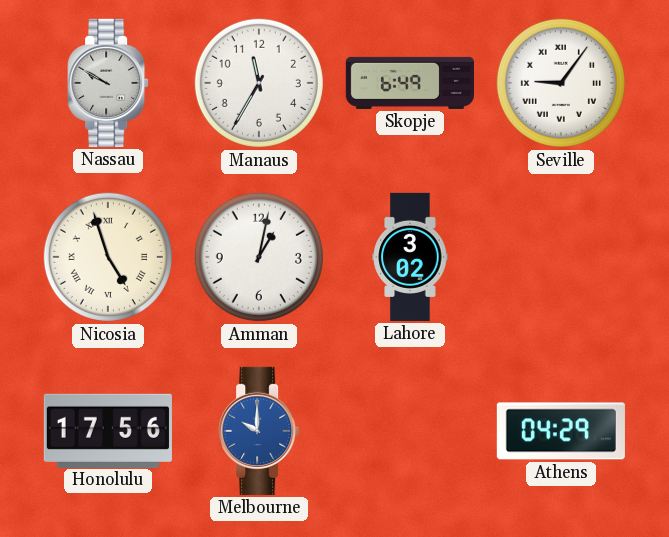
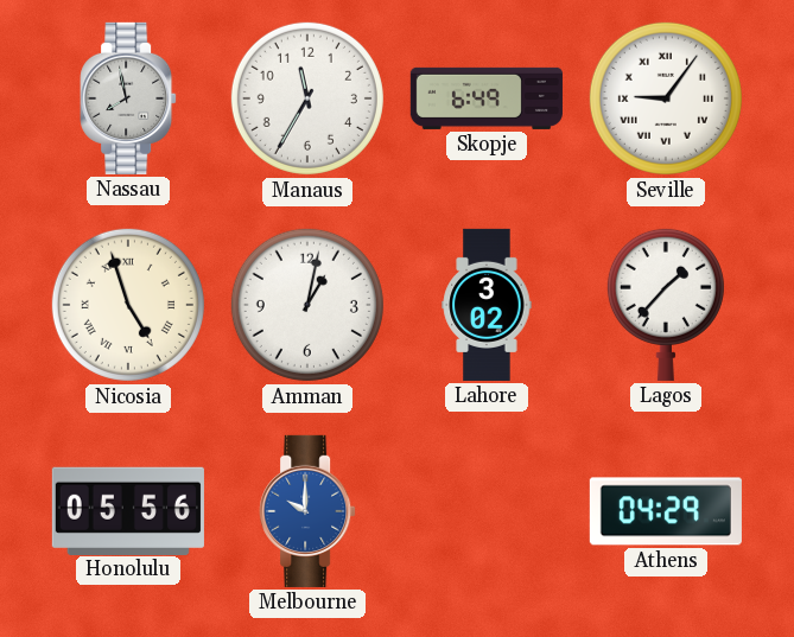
Nassau: 9:50 -> 7:58 (128, 98)
Lagos: none -> 1:37 (666, 304)
Honolulu: 17:56 -> 05:56 (128, 510)
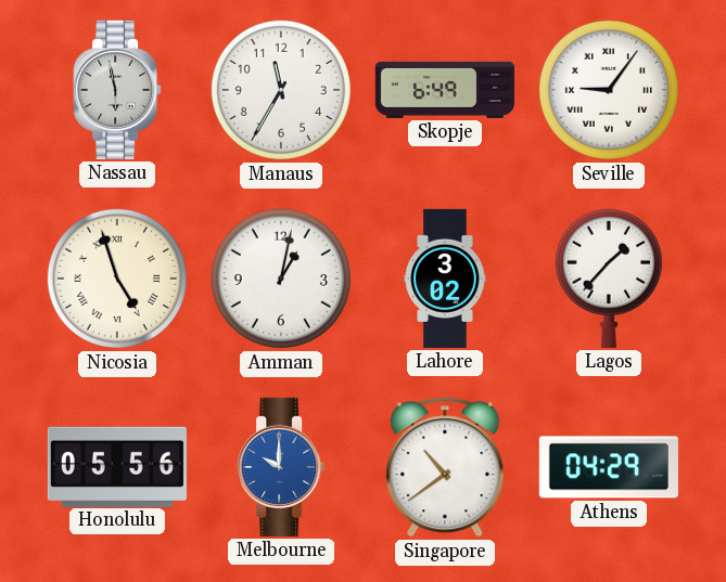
Nassau: 7:58 -> 5:58 (117, 90)
Singapore: none -> 10:39 (445, 467)
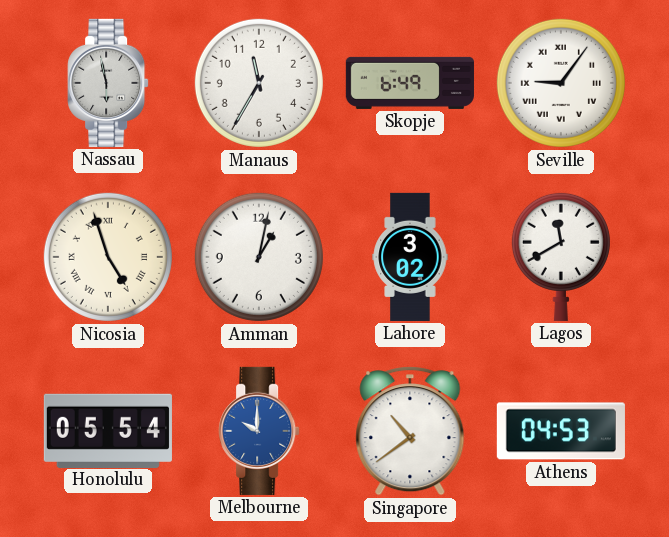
Lagos: 1:37 -> 11:40 (561, 256)
Honolulu: 05:56 -> 05:54 (108, 430)
Athens: 04:29 -> 04:53 (561, 431)
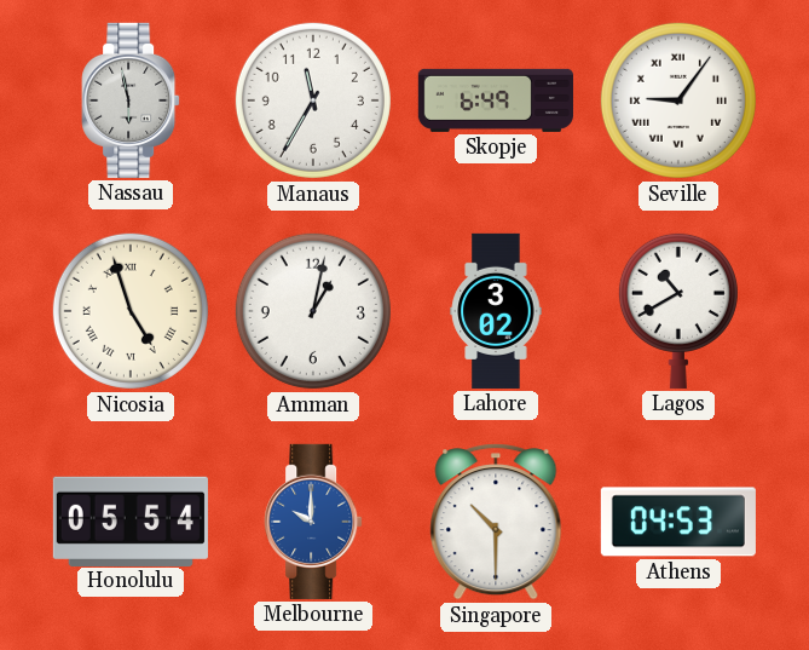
Lagos: 11:40 -> 10:40 (678, 310)
Singapore: 10:39 -> 10:30 (496, 522)
